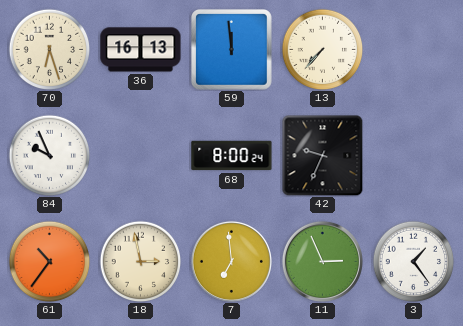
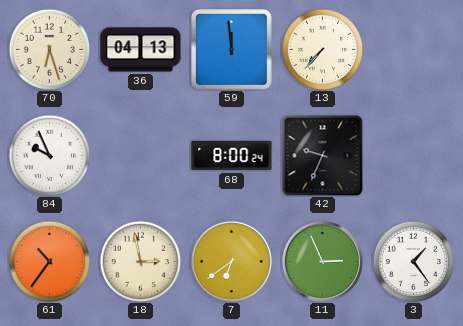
36: 16:13 -> 04:13 (141, 50)
7: 6:59 -> 6:39 (231, 261)
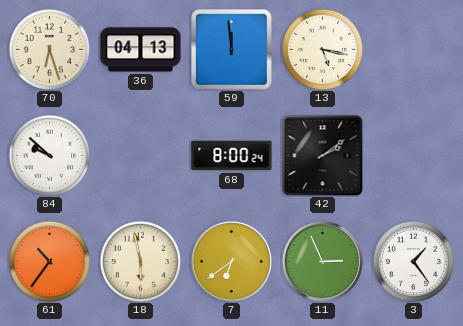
13: 7:37 -> 5:17 (322, 49)
84: 9:56 -> 9:52 (49, 155)
42: 9:34 -> 2:09 (322, 155)
18: 2:58 -> 5:58 (140, 261)
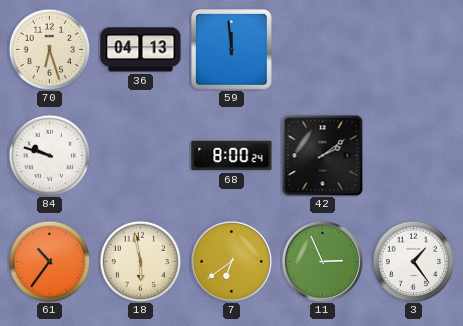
13: 5:17 -> none (322, 49)
84: 9:52 -> 9:48 (49, 155)
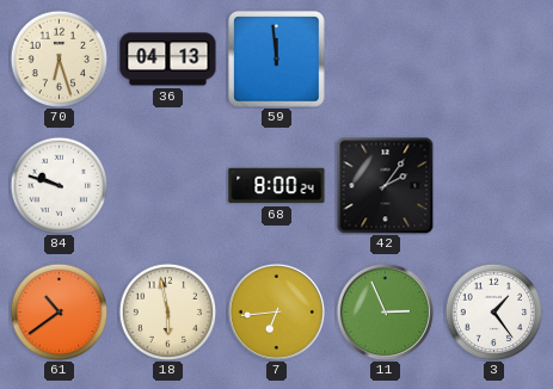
42: 2:09 -> 2:06 (385, 185)
61: 10:36 -> 10:39 (59, 311)
7: 6:39 -> 6:44 (276, 311)
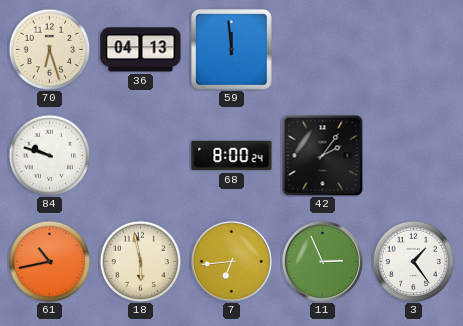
61: 10:39 -> 10:43 (49, 261)
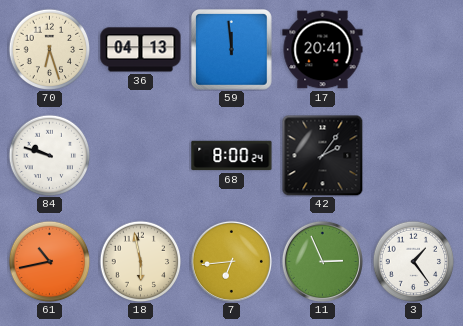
17: none -> 20:41 (323, 50)
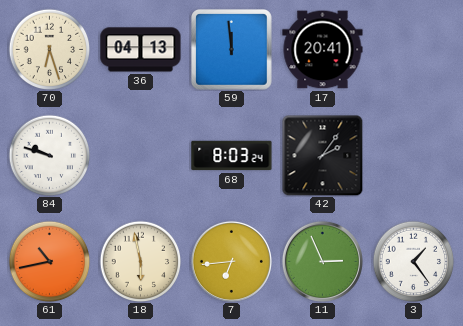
68: 8:00 -> 8:03 (232, 156)
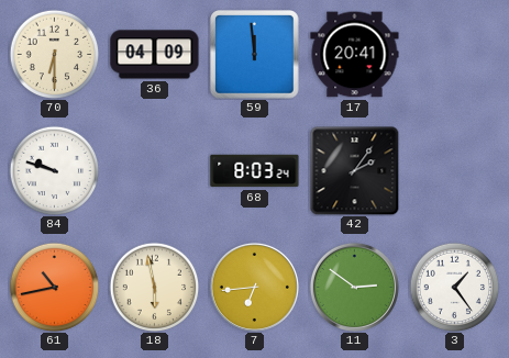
70: 6:27 -> 6:30 (54, 54)
36: 04:13 -> 04:09 (155, 55)
11: 2:56 -> 2:51 (354, 287)
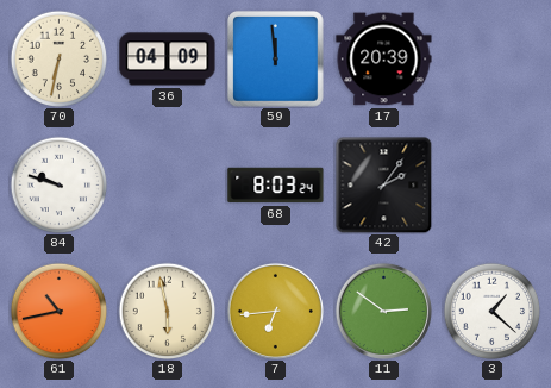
70: 6:30 -> 6:32 (58, 58)
17: 20:41 -> 20:39 (384, 60)
3: 1:24 -> 1:22 (491, 311)
